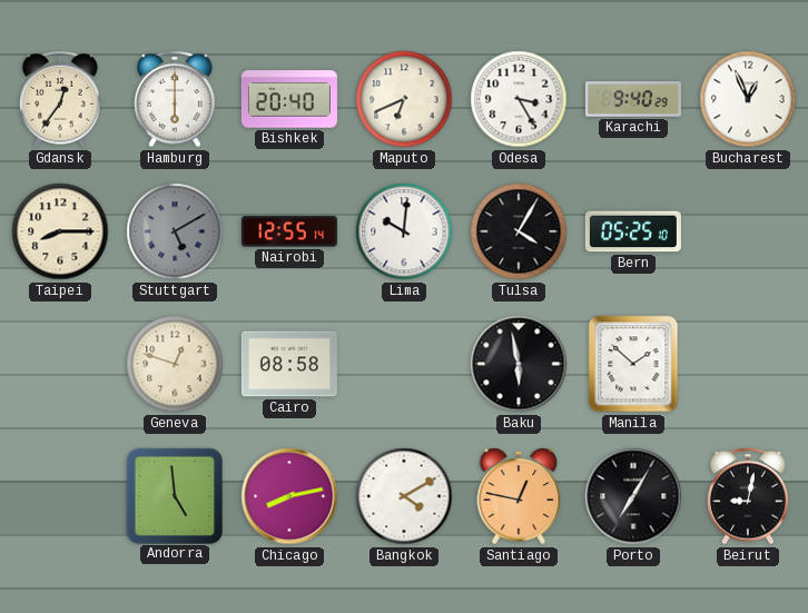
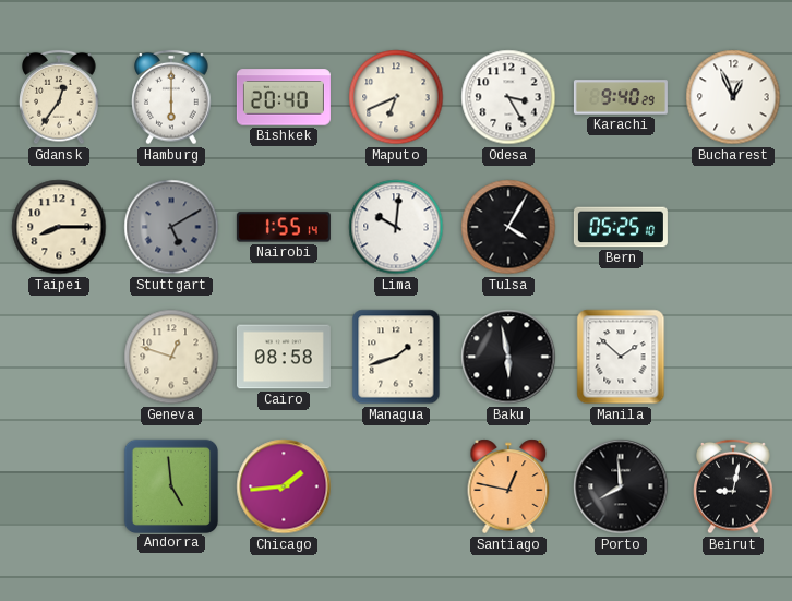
Nairobi: 12:55 -> 1:55 (284, 227)
Managua: none -> 1:42 (396, 357)
Chicago: 8:13 -> 1:44 (284, 486)
Bangkok: 4:10 -> none (404, 496)
Porto: 7:05 -> 7:59 (621, 486)
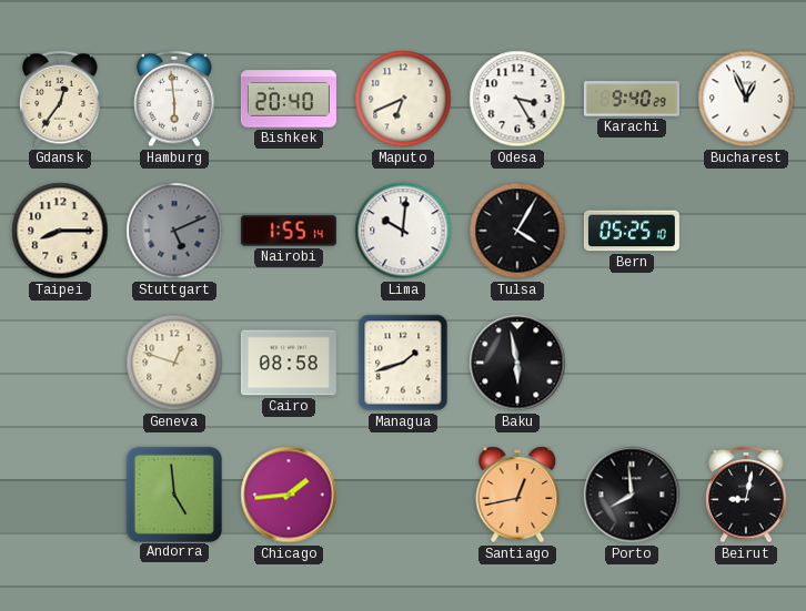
Hamburg: 6:00 -> 5:59 (174, 99)
Stuttgart: 5:10 -> 5:11 (174, 231)
Manila: 1:52 -> none (621, 357)
Santiago: 12:47 -> 12:43 (517, 495)
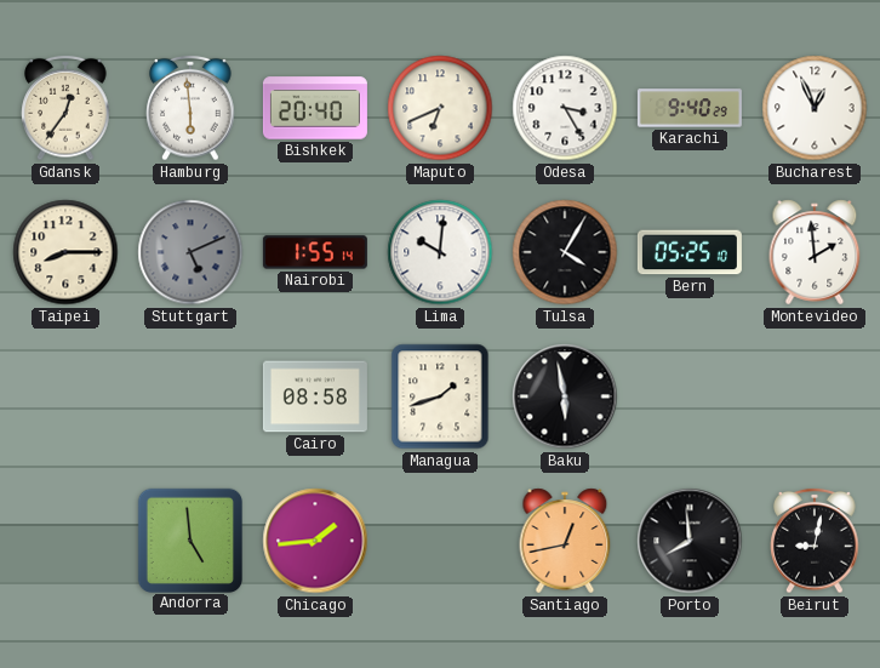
Montevideo: none -> 1:59 (815, 252)
Geneva: 12:48 -> none (174, 363)
